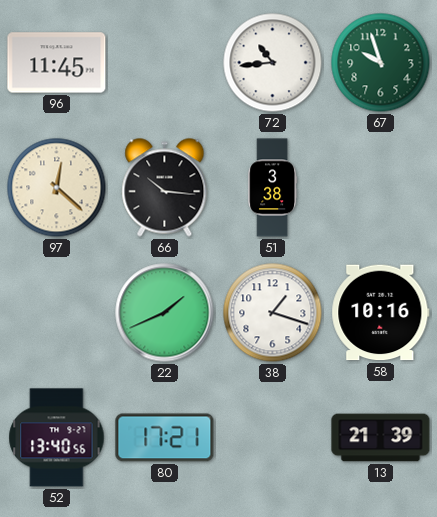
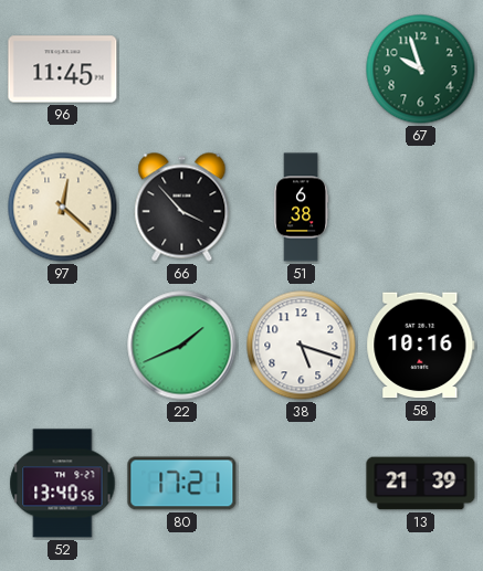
72: 10:44 -> none (273, 63)
66: 10:16 -> 3:53 (182, 208)
51: 3:38 -> 6:38 (302, 208)
38: 1:18 -> 5:18 (302, 346)
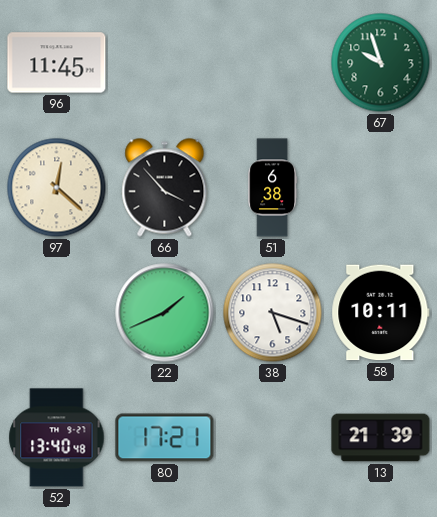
58: 10:16 -> 10:11 (381, 313)
52: 13:40:56 -> 13:40:48 (57, 438)
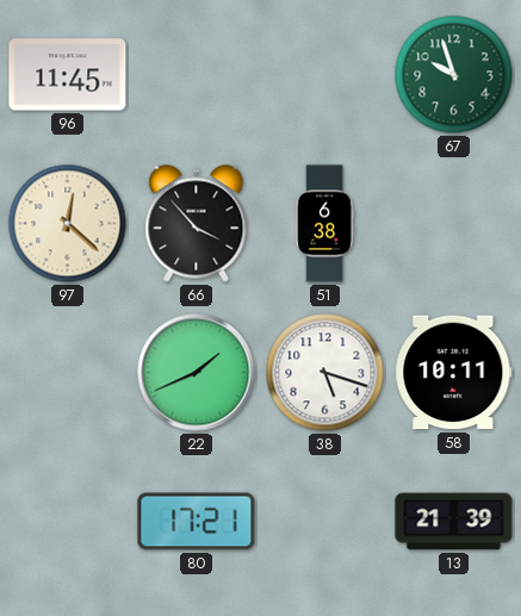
52: 13:40 -> none (57, 438)
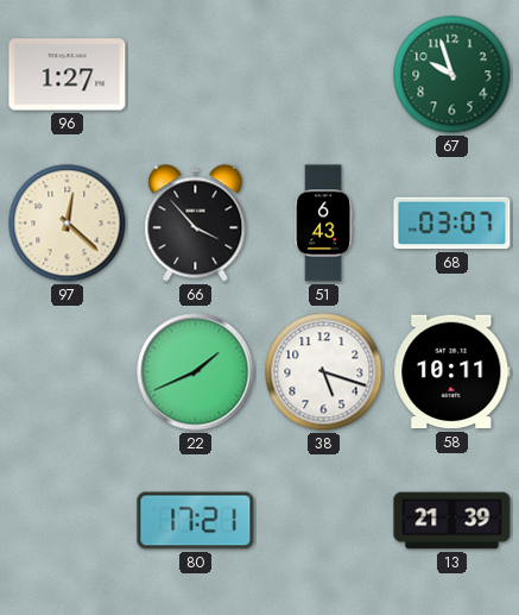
96: 11:45 -> 1:27 (68, 75)
51: 6:38 -> 6:43 (324, 224)
68: none -> 03:07 (452, 224)
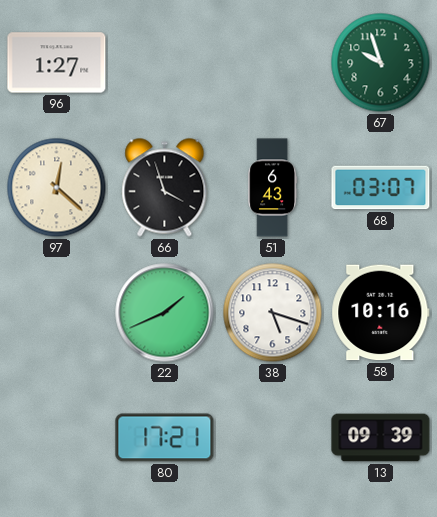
66: 3:53 -> 3:57 (165, 188)
58: 10:11 -> 10:16 (381, 313)
13: 21:39 -> 09:39 (381, 438)
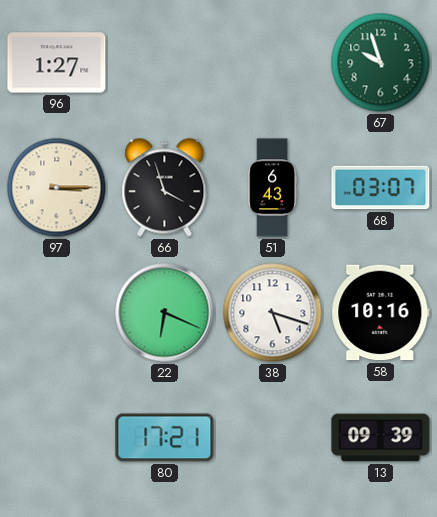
97: 12:22 -> 3:15 (57, 188)
22: 1:41 -> 6:19 (165, 313)
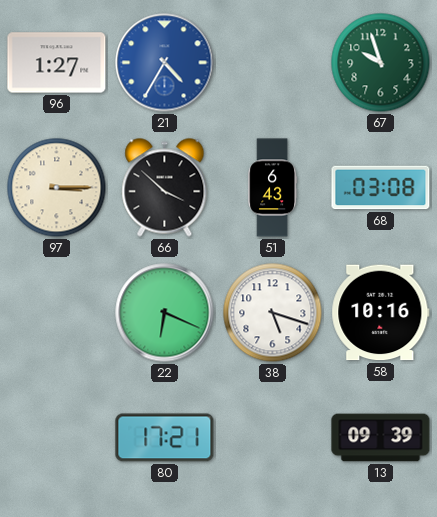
21: none -> 4:35 (165, 63)
66: 3:57 -> 3:52 (165, 188)
68: 03:07 -> 03:08 (381, 188)
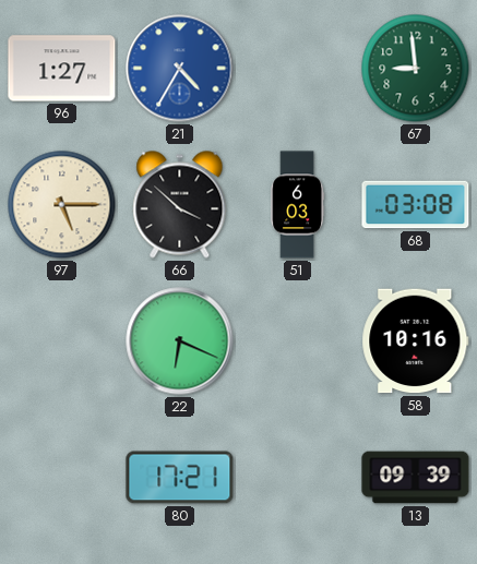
67: 9:57 -> 8:59 (416, 69)
97: 3:15 -> 5:15 (62, 205)
51: 6:43 -> 6:03 (298, 205)
38: 5:18 -> none (273, 313)
